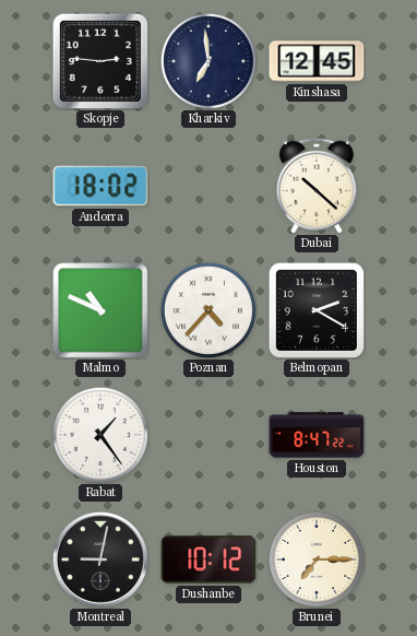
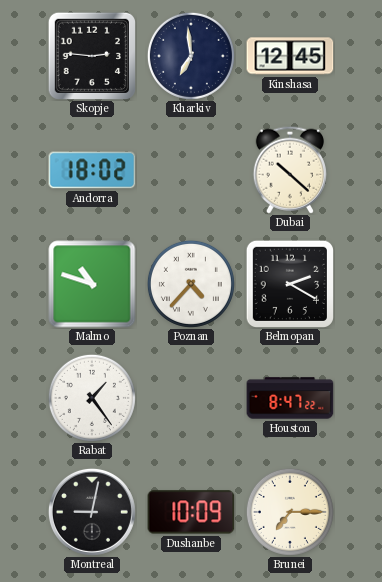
Malmo: 10:49 -> 10:48 (92, 284)
Dushanbe: 10:12 -> 10:09 (191, 512)
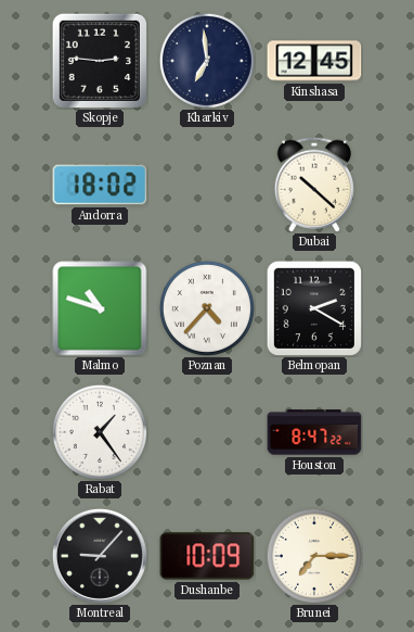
Montreal: 9:02 -> 9:07 (100, 556)
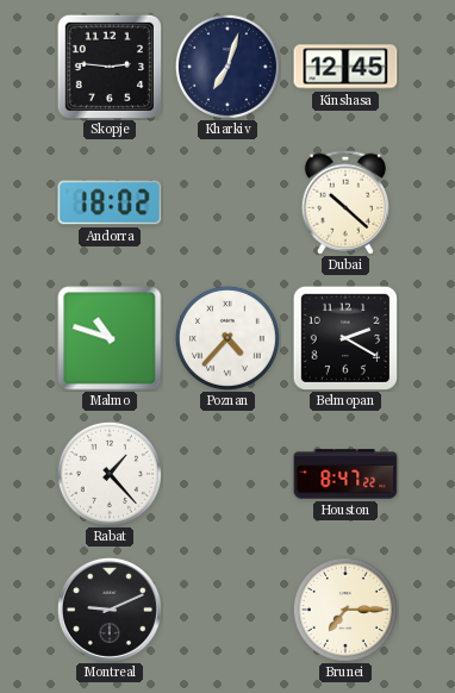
Kharkiv: 6:59 -> 7:03 (227, 67)
Rabat: 1:24 -> 1:23 (110, 474)
Montreal: 9:07 -> 9:11 (110, 610)
Dushanbe: 10:09 -> none (207, 556)
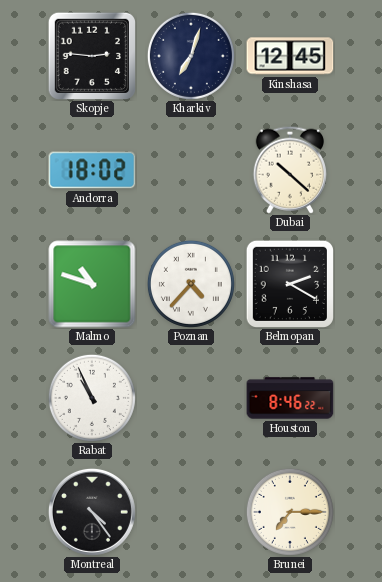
Rabat: 1:23 -> 10:56 (92, 398)
Houston: 8:47 -> 8:46 (290, 398)
Montreal: 9:11 -> 4:24 (92, 512)
